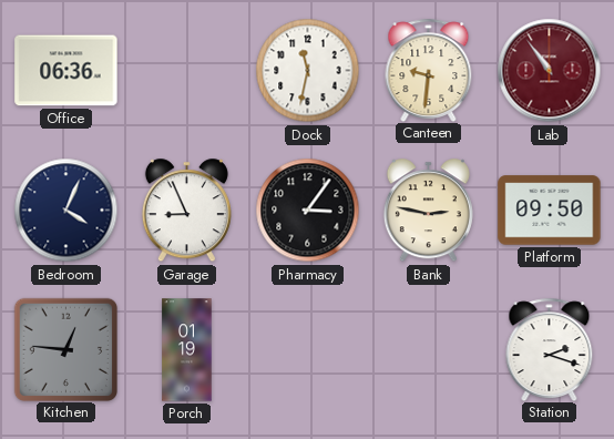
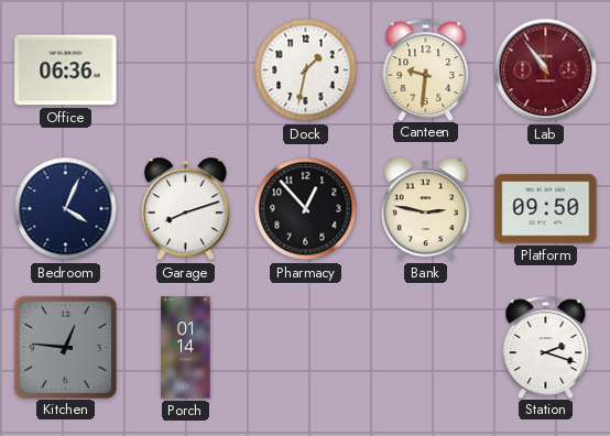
Dock: 11:32 -> 1:32 (306, 70)
Garage: 8:56 -> 8:12 (185, 209)
Pharmacy: 3:06 -> 12:53 (306, 209)
Porch: 01:19 -> 01:14 (186, 348)
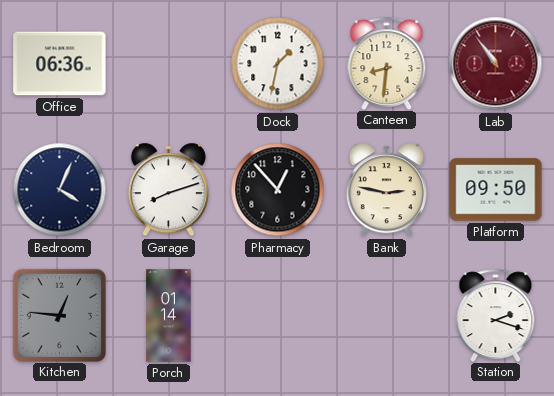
Canteen: 9:31 -> 8:31 (387, 63)
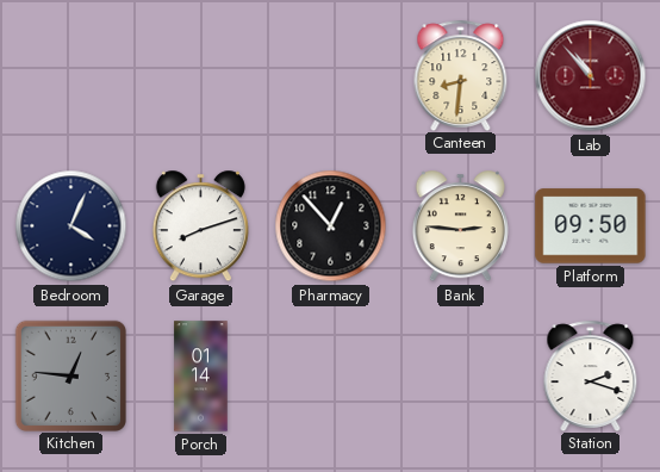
Office: 06:36 -> none (60, 64)
Dock: 1:32 -> none (278, 64)
Lab: 10:54 -> 10:53 (591, 76)
Bank: 2:47 -> 2:46 (460, 226)
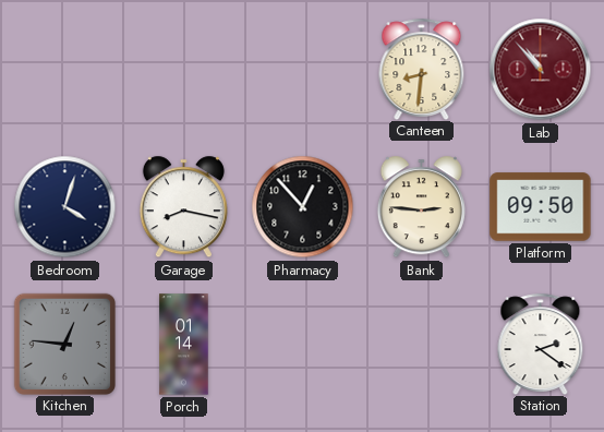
Bedroom: 4:04 -> 4:03 (65, 207)
Garage: 8:12 -> 8:17 (183, 207)
Station: 2:18 -> 2:21 (541, 344)
